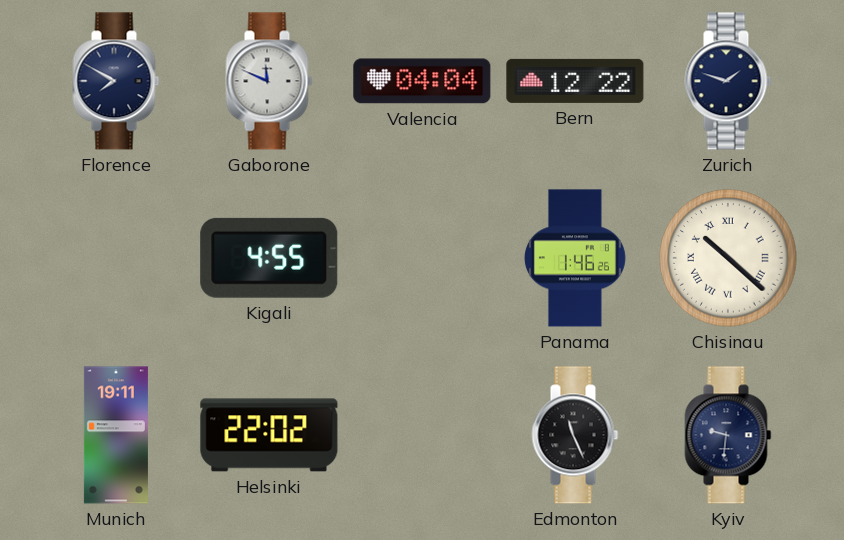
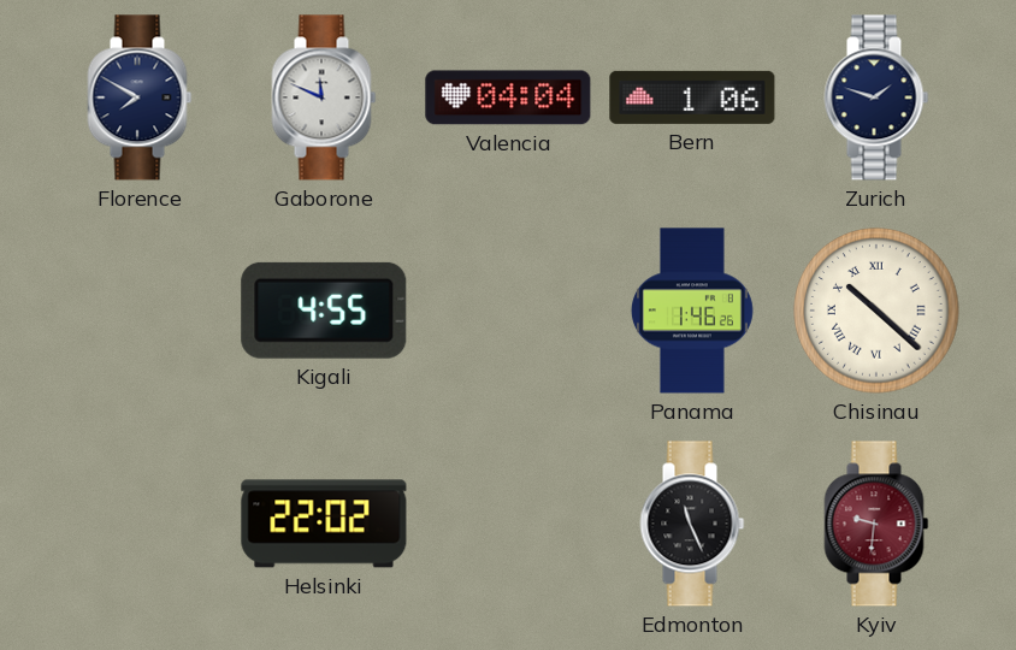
Bern: 12:22 -> 1:06 (692, 97)
Munich: 19:11 -> none (116, 435)
Kyiv dial: navy -> burgundy (876, 524)
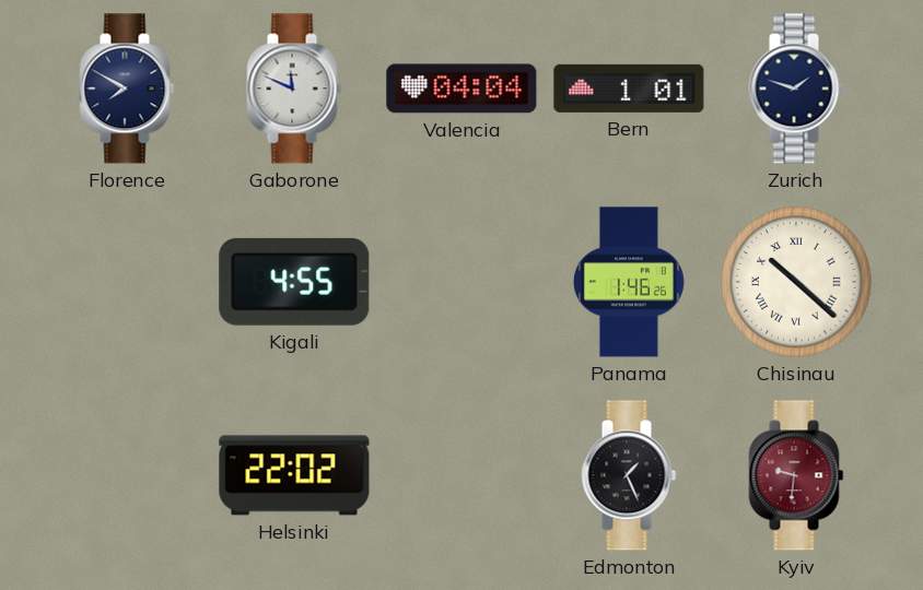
Bern: 1:06 -> 1:01 (629, 88)
Edmonton: 11:26 -> 1:26 (629, 475)
